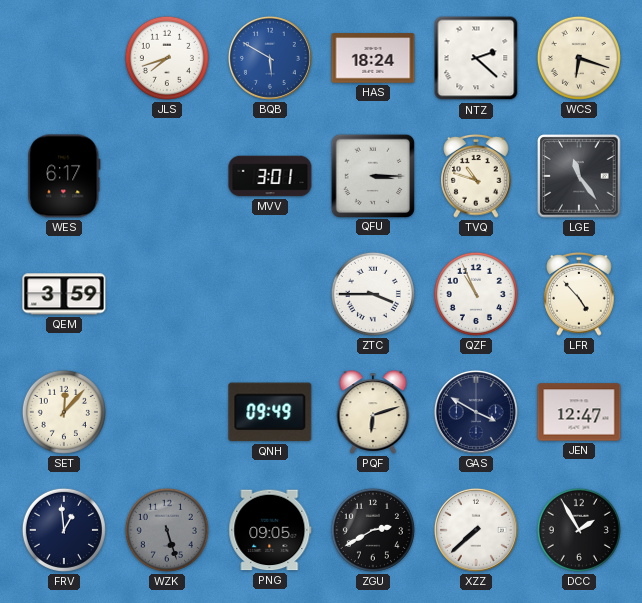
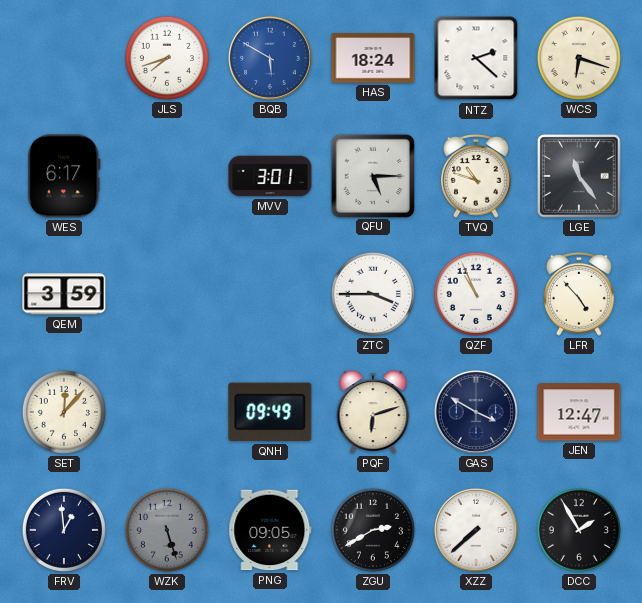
QFU: 3:15 -> 5:15 (372, 175)
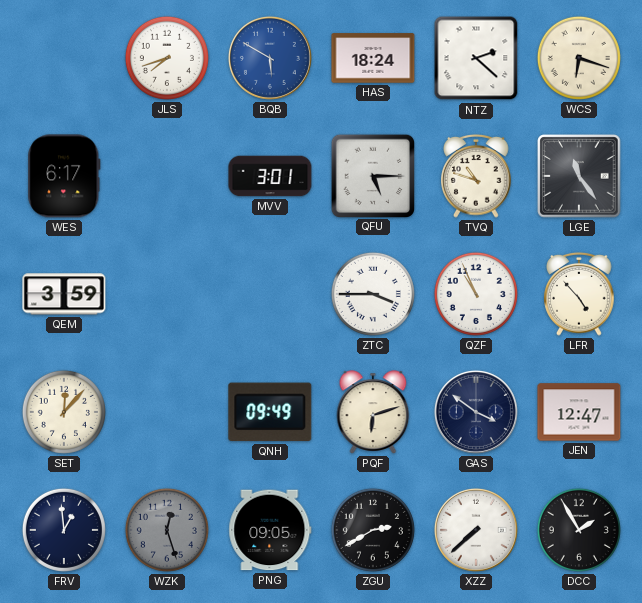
GAS: 3:50 -> 3:51 (476, 412)
WZK: 5:27 -> 12:27 (167, 530)
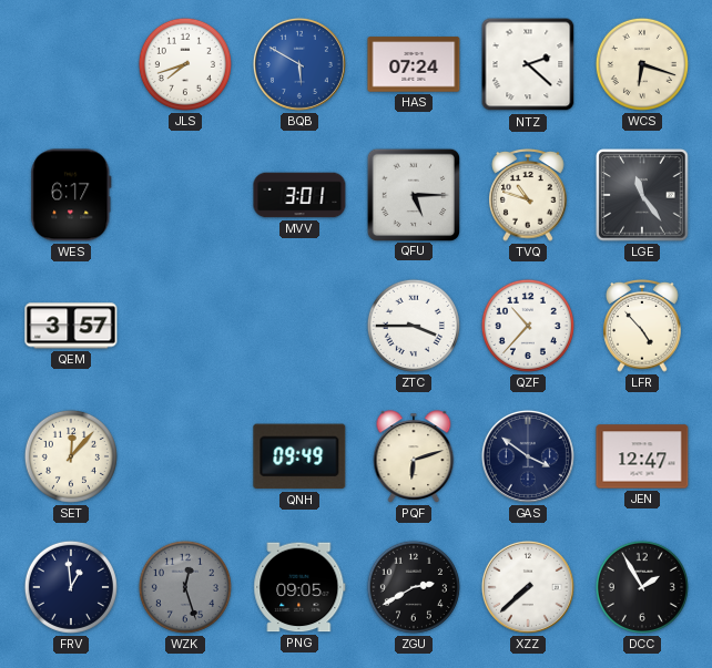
HAS: 18:24 -> 07:24 (414, 64)
QEM: 3:59 -> 3:57 (71, 326)
QZF: 10:56 -> 10:37 (528, 326)
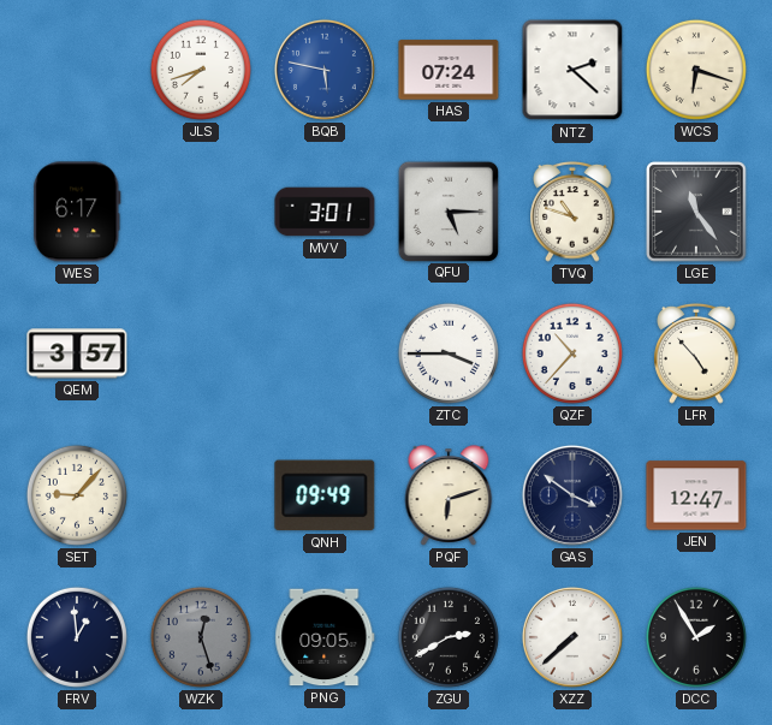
BQB: 5:50 -> 5:47 (325, 70)
SET: 12:07 -> 9:07 (77, 495)
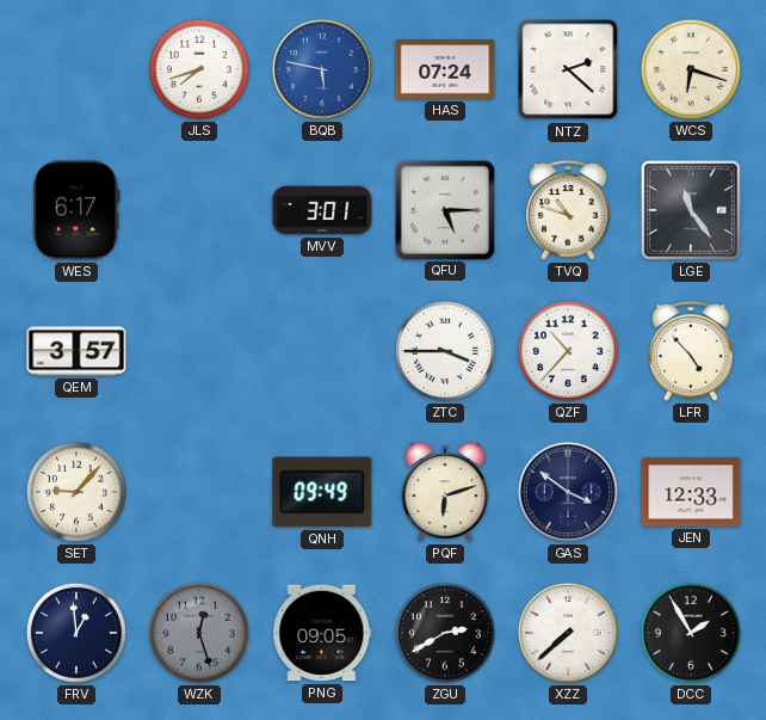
JEN: 12:47 -> 12:33 (691, 492)
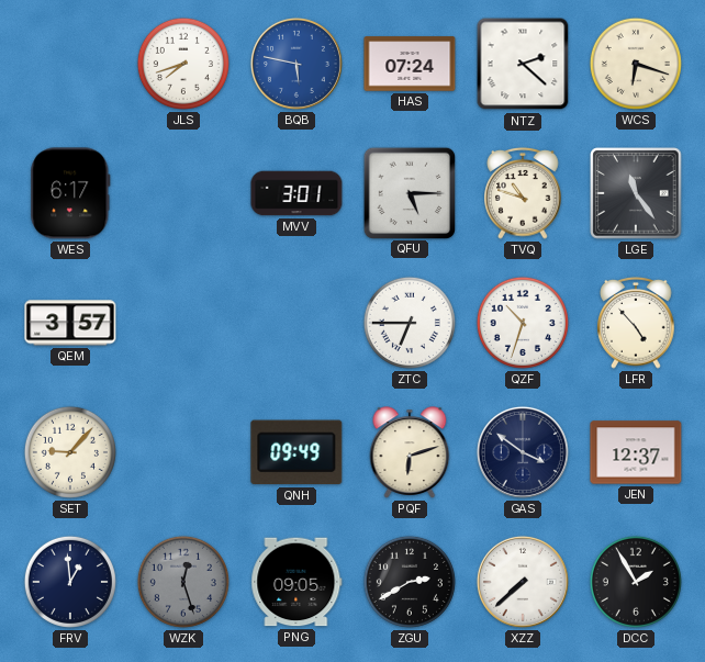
ZTC: 3:45 -> 6:45 (410, 323)
QZF: 10:37 -> 10:33 (523, 323)
JEN: 12:33 -> 12:37 (636, 452)
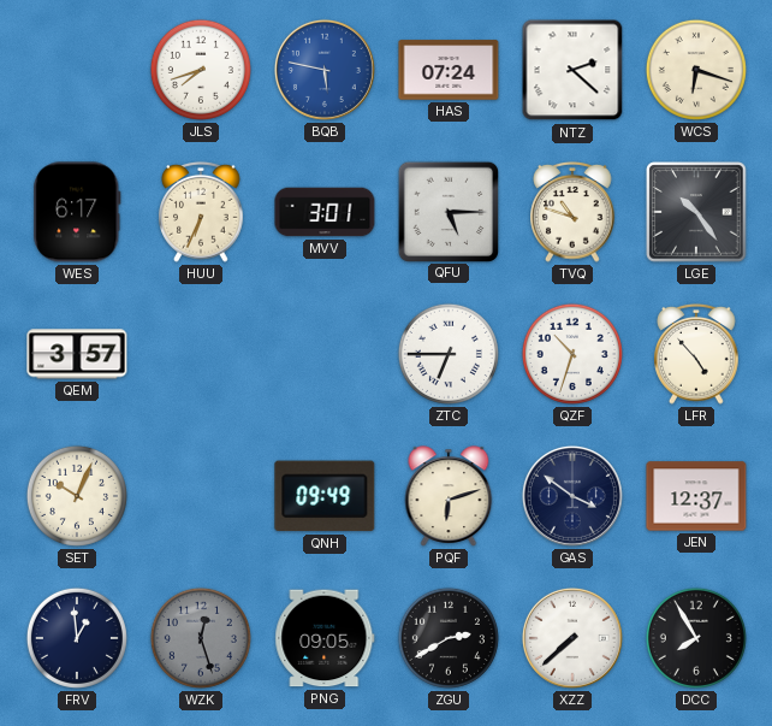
HUU: none -> 6:34 (201, 212)
LGE: 11:24 -> 10:24 (696, 212)
SET: 9:07 -> 10:04 (77, 496)
DCC: 1:55 -> 7:55 (696, 638)
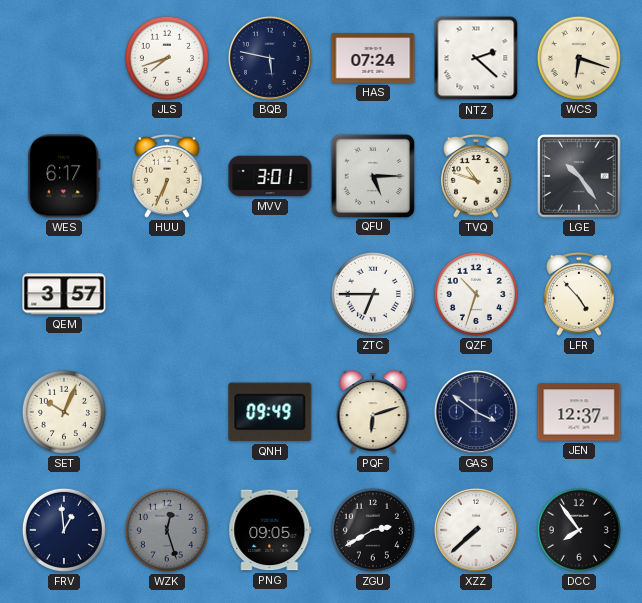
BQB dial: blue -> navy (270, 58)
DCC: 7:55 -> 7:54 (579, 530)
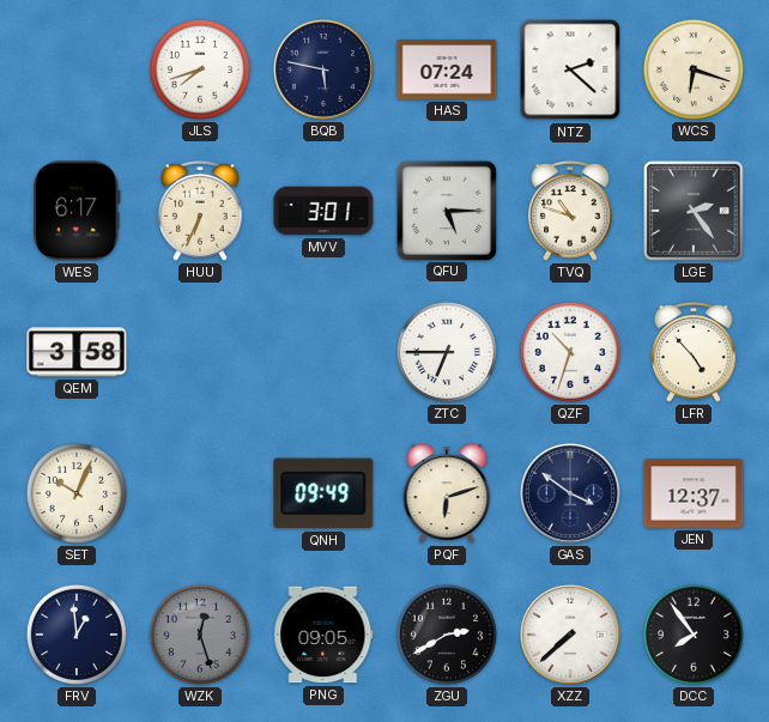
LGE: 10:24 -> 2:24 (694, 211)
QEM: 3:57 -> 3:58 (77, 352)
